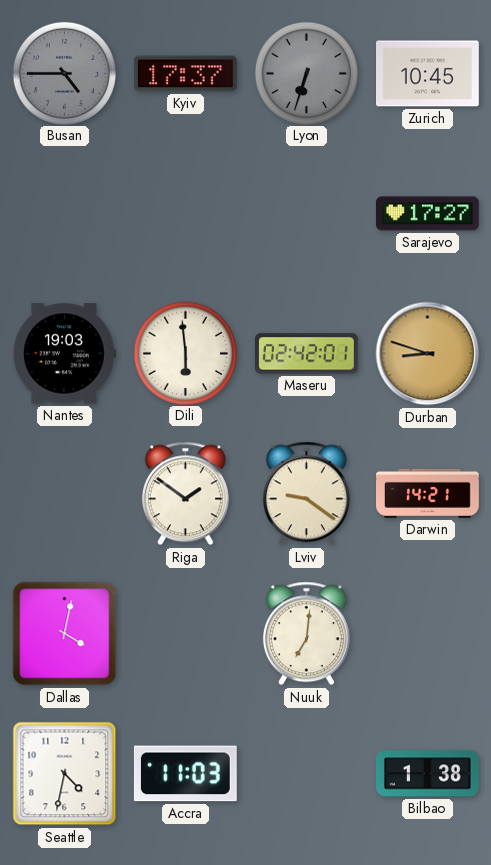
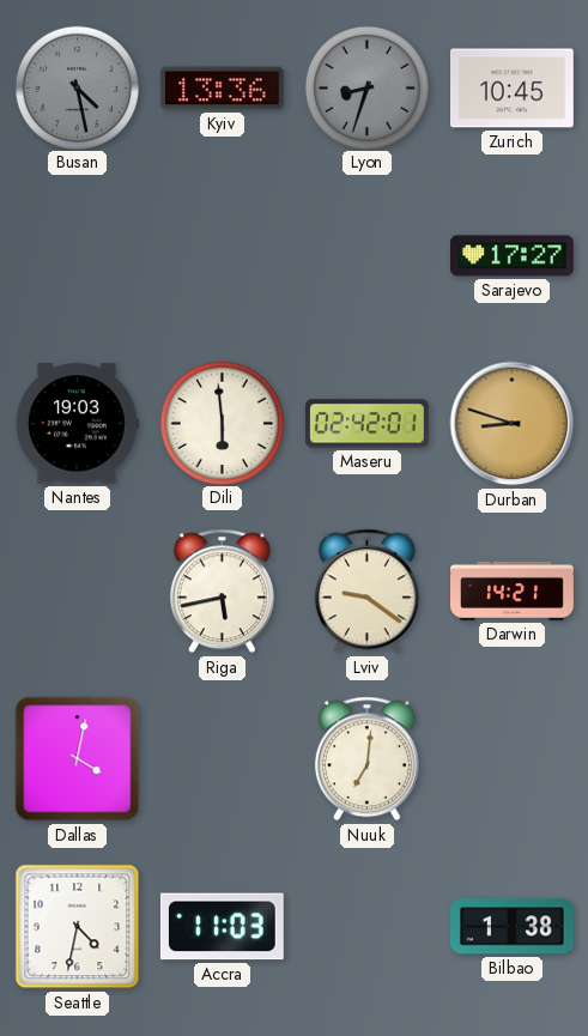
Busan: 4:45 -> 4:28 (77, 87)
Kyiv: 17:37 -> 13:36 (222, 89)
Lyon: 6:33 -> 8:33 (366, 87)
Riga: 1:51 -> 5:43 (222, 592)
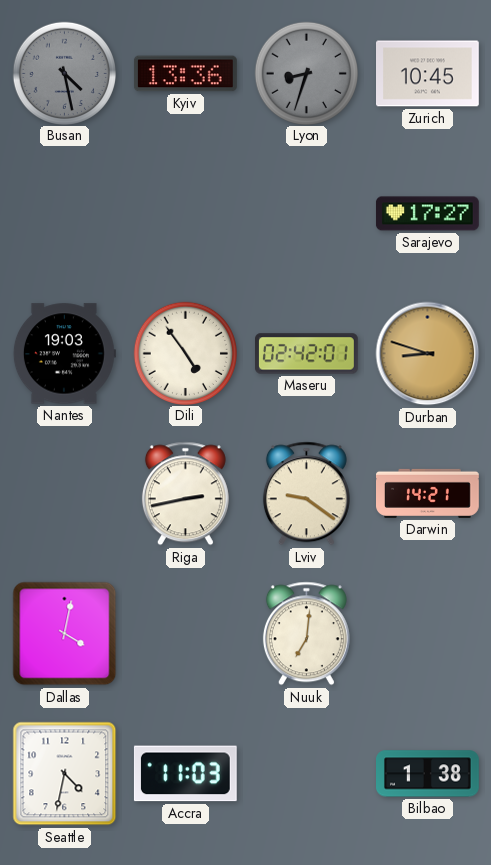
Dili: 5:59 -> 4:54 (185, 353)
Riga: 5:43 -> 2:43 (185, 494)
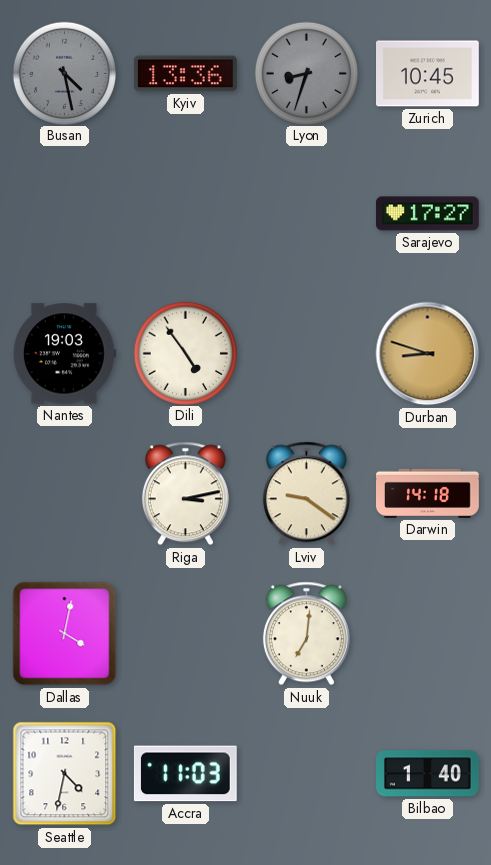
Maseru: 02:42 -> none (307, 354)
Riga: 2:43 -> 3:13 (185, 494)
Darwin: 14:21 -> 14:18 (428, 493)
Bilbao: 1:38 -> 1:40 (428, 774)
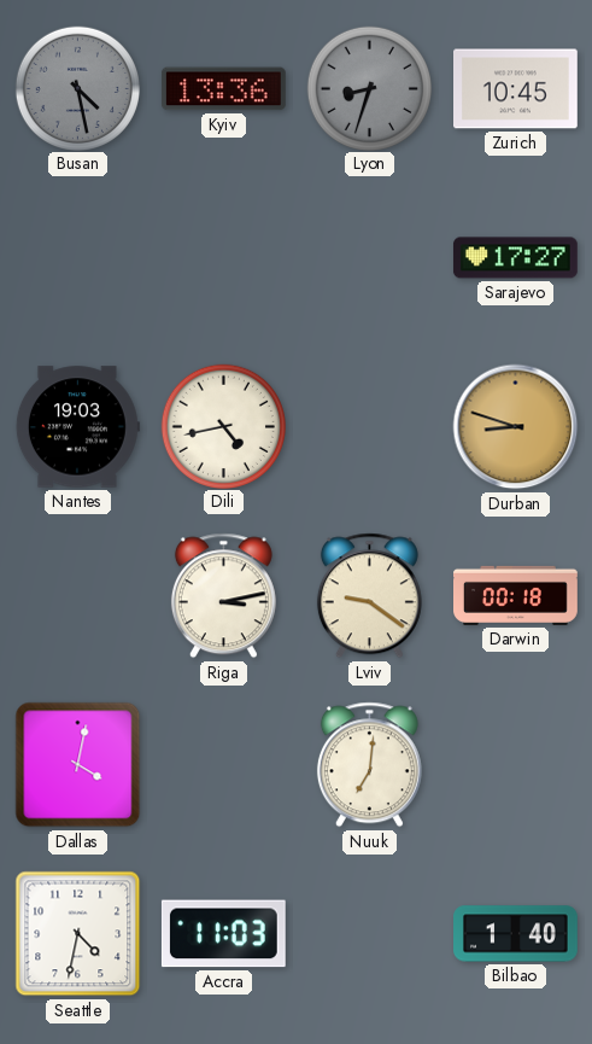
Dili: 4:54 -> 4:43 (223, 426)
Darwin: 14:18 -> 00:18 (516, 595)
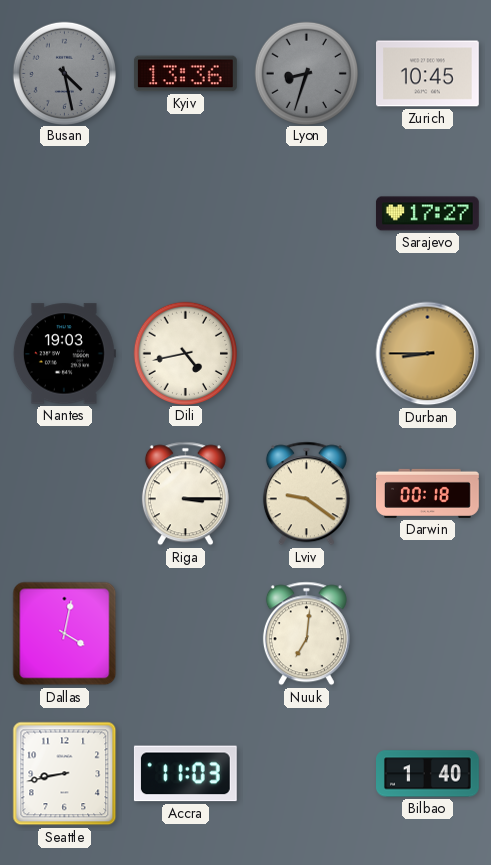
Durban: 8:48 -> 8:45 (428, 354)
Riga: 3:13 -> 3:15 (185, 494)
Seattle: 4:32 -> 8:43 (65, 774)
